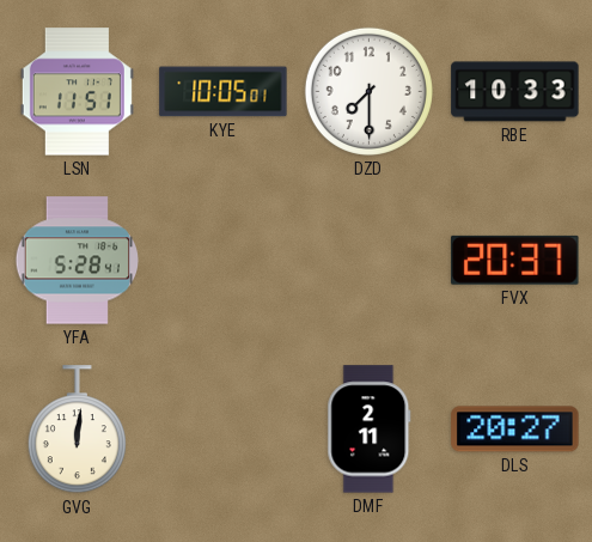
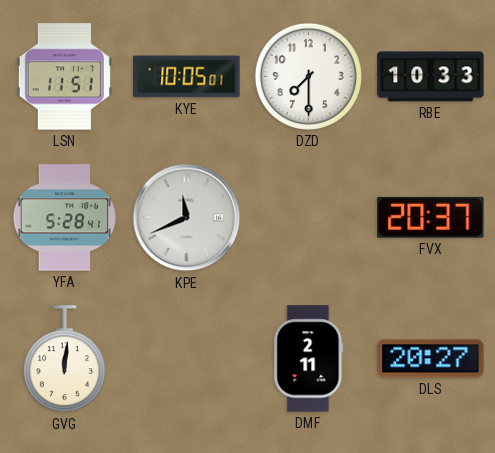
KPE: none -> 11:41 (187, 218)
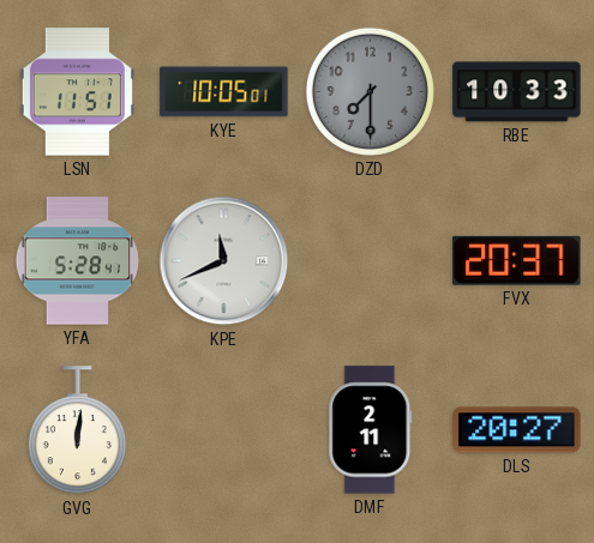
DZD dial: white -> grey (370, 91)
